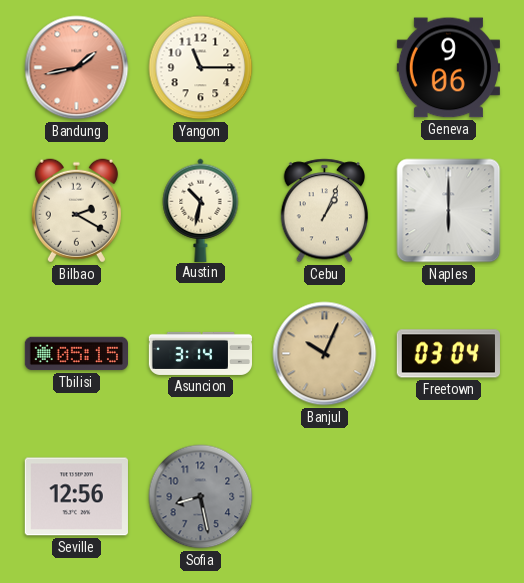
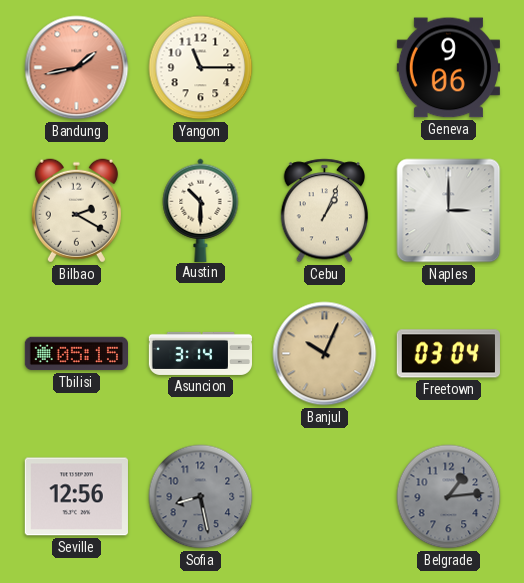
Austin: 10:32 -> 10:30 (201, 210)
Naples: 6:00 -> 3:00 (449, 211)
Belgrade: none -> 1:14 (449, 497)
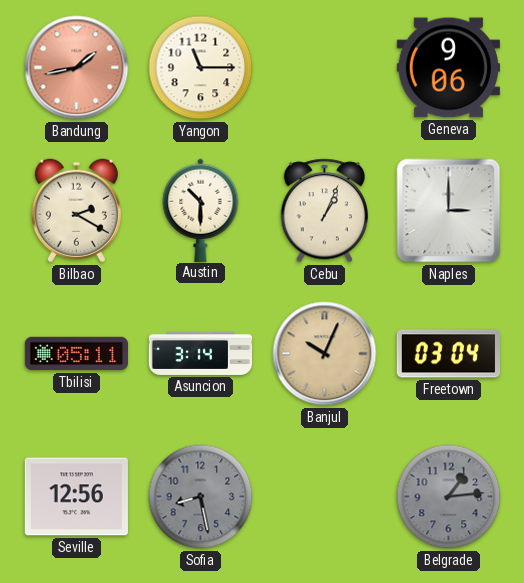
Tbilisi: 05:15 -> 05:11 (76, 354)
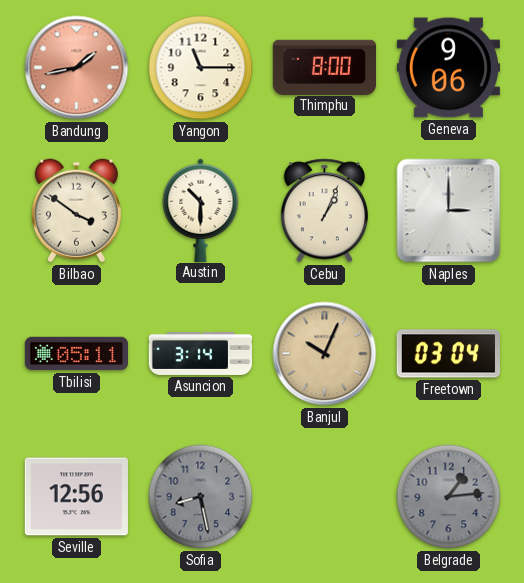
Thimphu: none -> 8:00 (324, 67)
Bilbao: 2:20 -> 3:51 (76, 211)
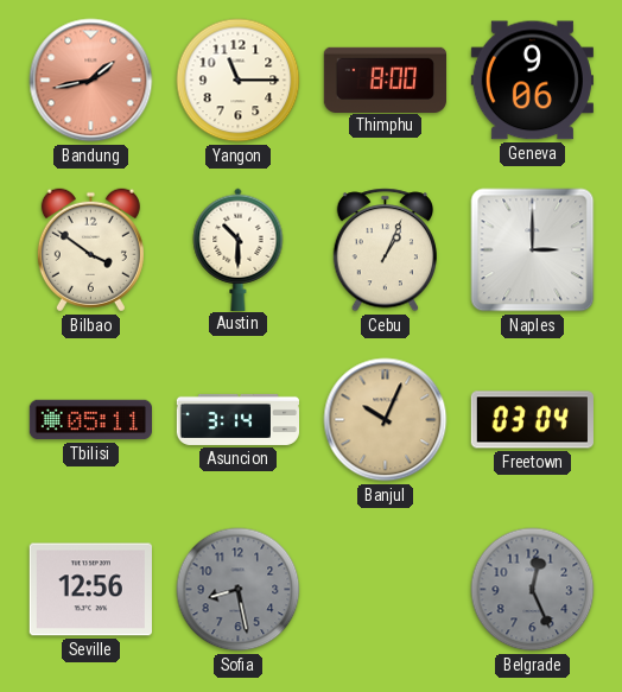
Belgrade: 1:14 -> 12:26 (533, 590)
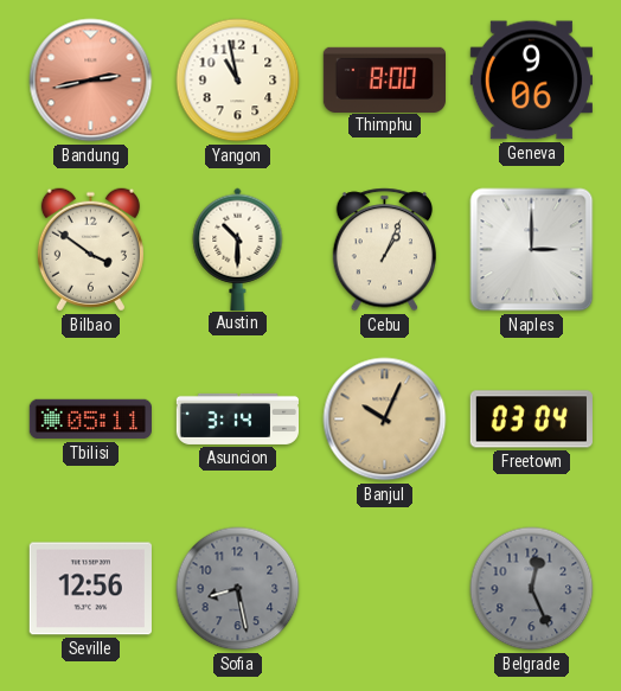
Bandung: 1:43 -> 2:43 (91, 81)
Yangon: 11:15 -> 10:58 (238, 81)
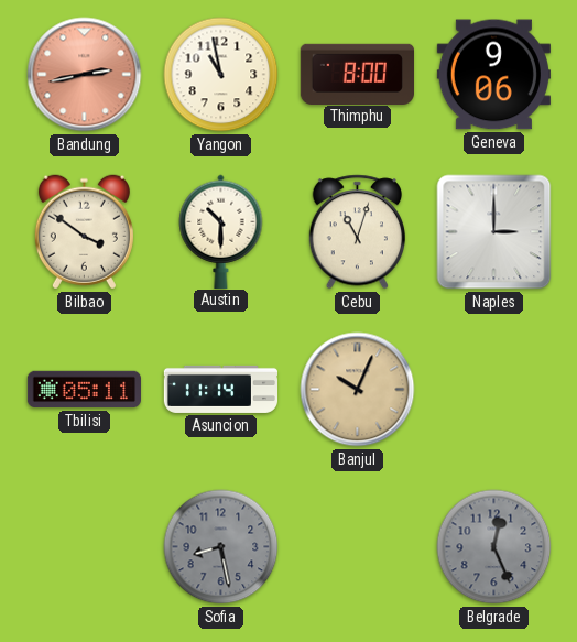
Cebu: 1:04 -> 11:03 (357, 232)
Asuncion: 3:14 -> 11:14 (221, 389)
Freetown: 03:04 -> none (531, 420)
Seville: 12:56 -> none (90, 589)
